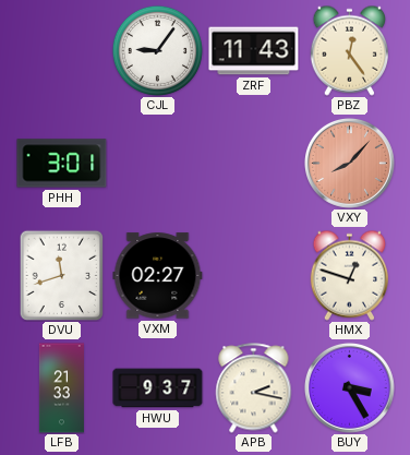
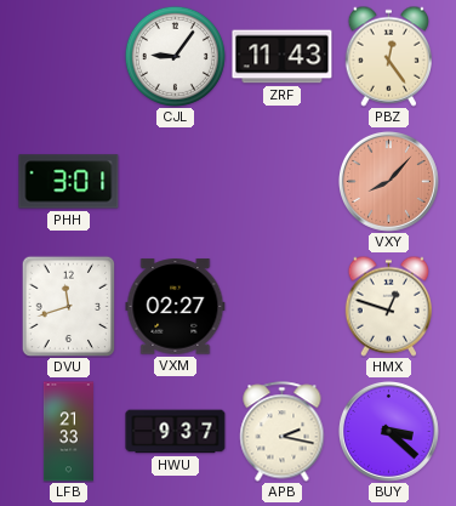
BUY: 3:25 -> 3:22 (388, 431)
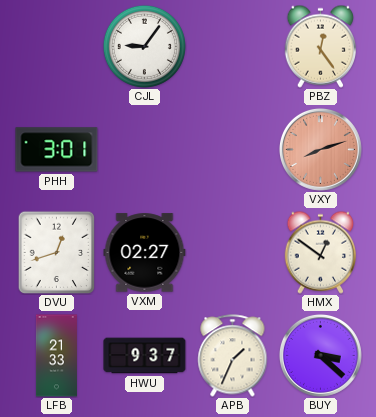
ZRF: 11:43 -> none (283, 57)
VXY: 8:07 -> 8:12 (320, 149)
DVU: 11:42 -> 12:42 (57, 252)
HMX: 12:48 -> 12:51 (320, 252)
APB: 2:17 -> 1:34 (233, 356)
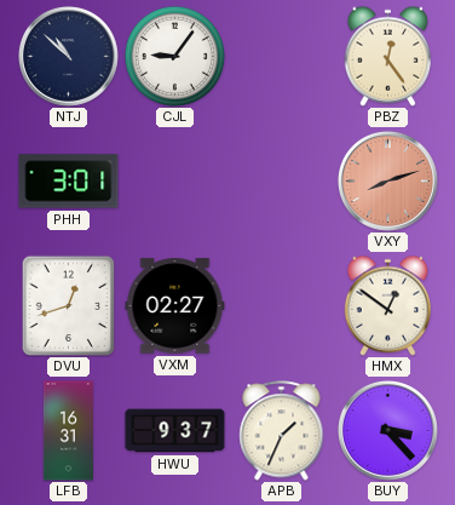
NTJ: none -> 10:52 (68, 56)
LFB: 21:33 -> 16:31 (68, 431)
BUY: 3:22 -> 3:23 (387, 430)
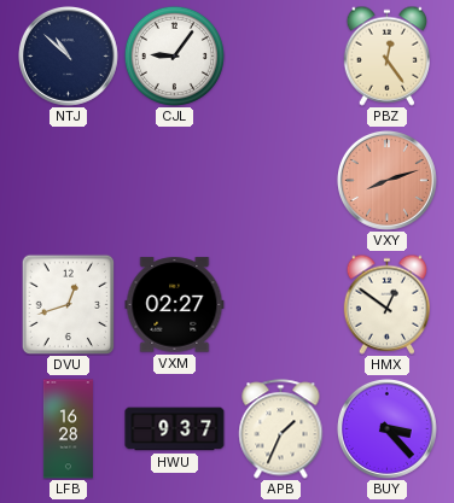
PHH: 3:01 -> none (69, 182)
LFB: 16:31 -> 16:28 (68, 429)
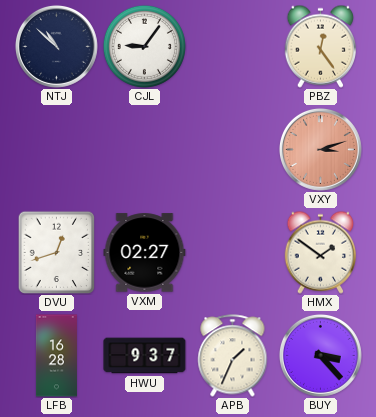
VXY: 8:12 -> 3:12 (320, 149)
HMX: 12:51 -> 1:51 (320, 252)
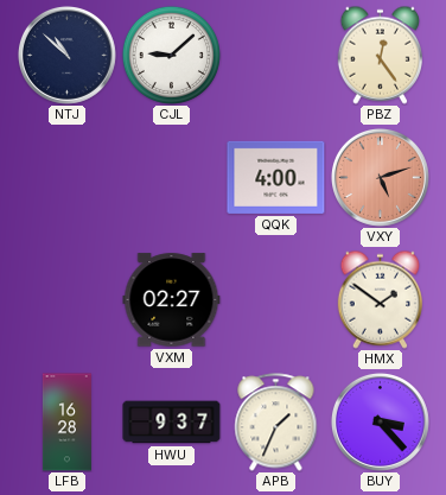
CJL: 9:06 -> 9:08 (171, 55)
QQK: none -> 4:00 (276, 177)
VXY: 3:12 -> 5:12 (380, 177)
DVU: 12:42 -> none (57, 252)
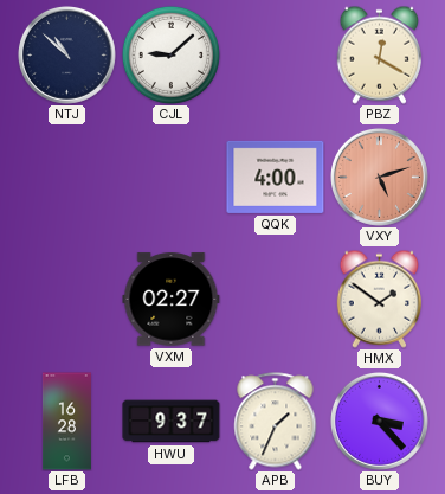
PBZ: 12:24 -> 12:20 (379, 54)
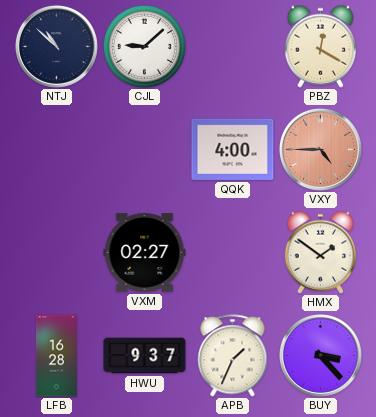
VXY: 5:12 -> 4:45 (320, 149)
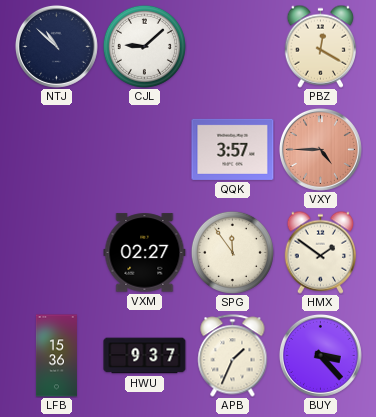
QQK: 4:00 -> 3:57 (233, 149)
SPG: none -> 11:54 (232, 252)
LFB: 16:28 -> 15:36 (56, 356)
